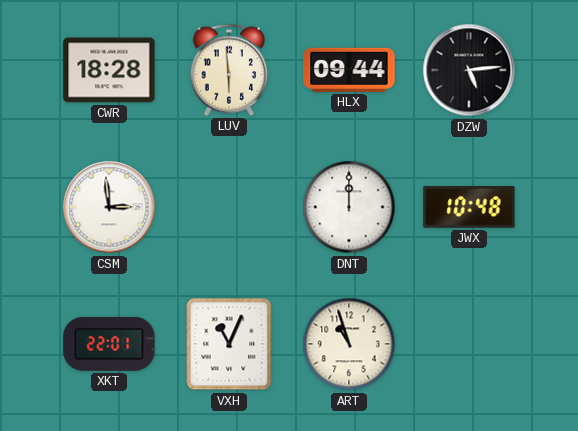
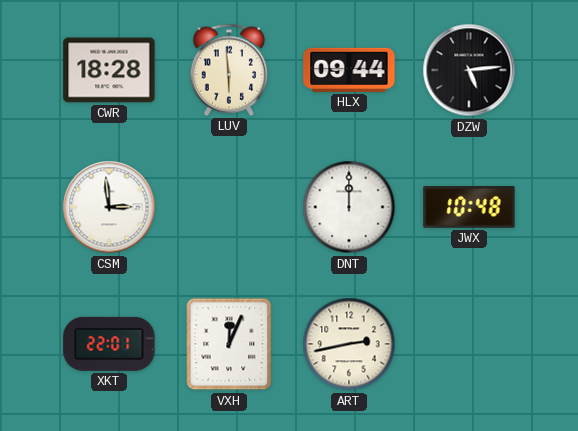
VXH: 11:04 -> 12:04 (229, 344)
ART: 10:57 -> 2:43 (349, 344)
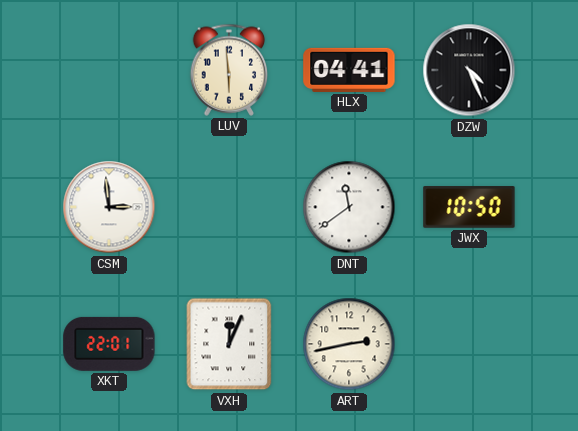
CWR: 18:28 -> none (109, 70)
HLX: 09:44 -> 04:41 (349, 70)
DZW: 5:14 -> 4:26 (469, 70)
DNT: 12:00 -> 11:39 (349, 207)
JWX: 10:48 -> 10:50 (469, 207)
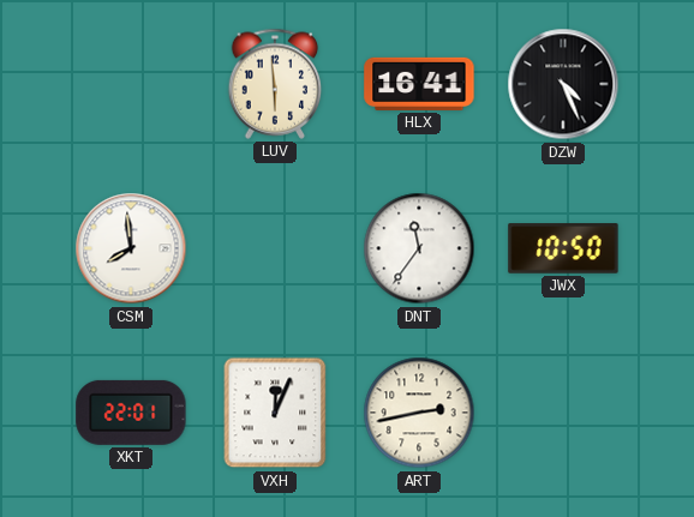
HLX: 04:41 -> 16:41 (419, 84)
CSM: 2:59 -> 7:59 (131, 248)
DNT: 11:39 -> 11:36 (419, 248)
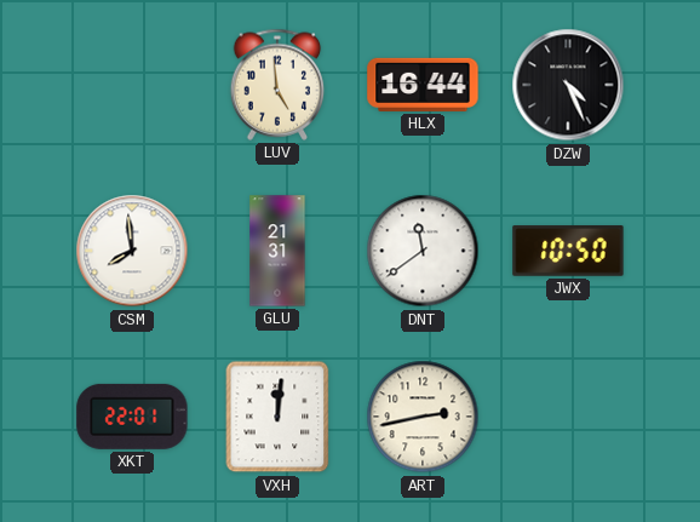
LUV: 5:59 -> 4:59 (277, 85)
HLX: 16:41 -> 16:44 (423, 85)
GLU: none -> 21:31 (277, 251)
DNT: 11:36 -> 11:39 (423, 251)
VXH: 12:04 -> 12:01 (277, 417)
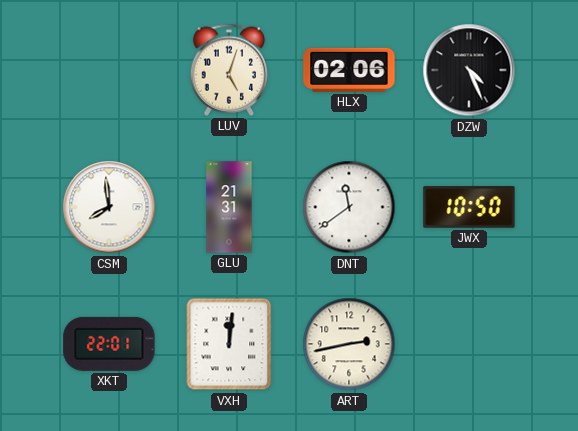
LUV: 4:59 -> 5:03 (229, 70)
HLX: 16:44 -> 02:06 (349, 70)
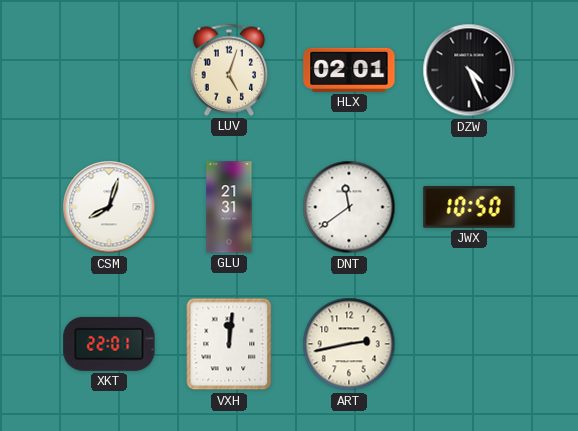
HLX: 02:06 -> 02:01 (349, 70)
CSM: 7:59 -> 8:03 (109, 207)
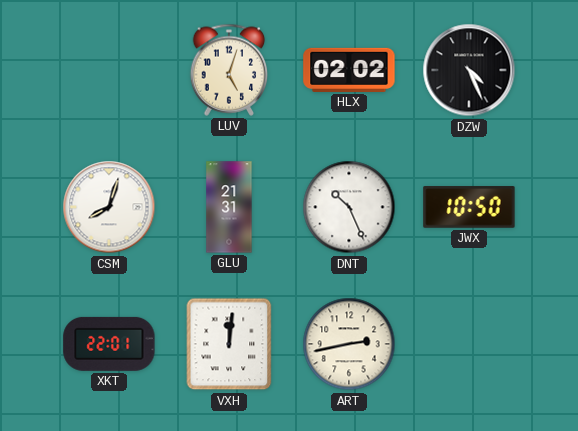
HLX: 02:01 -> 02:02 (349, 70)
DNT: 11:39 -> 10:26 (349, 207)
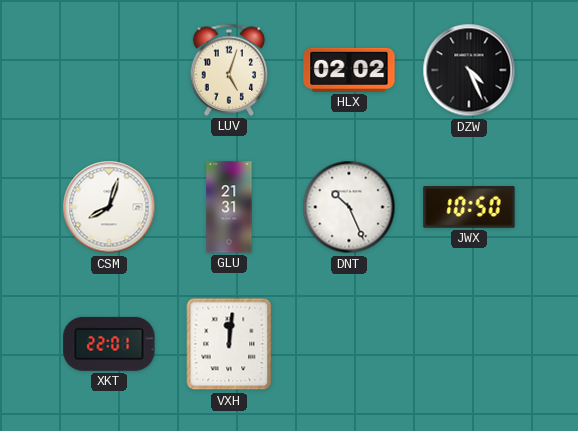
ART: 2:43 -> none (349, 344)
